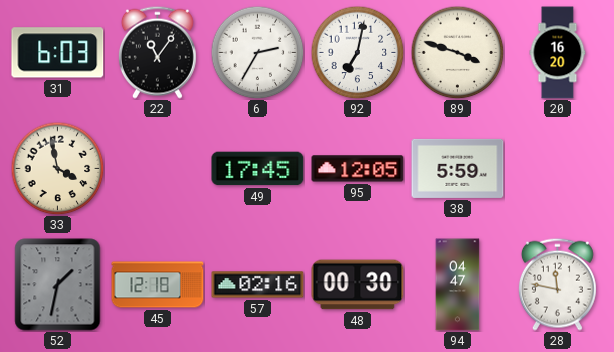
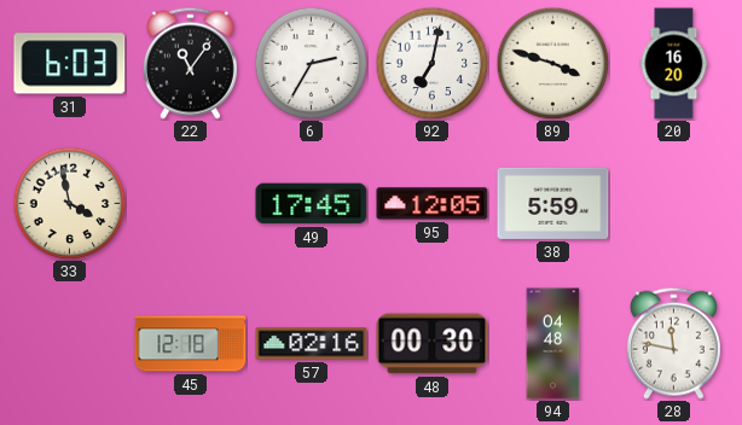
52: 1:32 -> none (58, 285)
94: 04:47 -> 04:48 (553, 344)
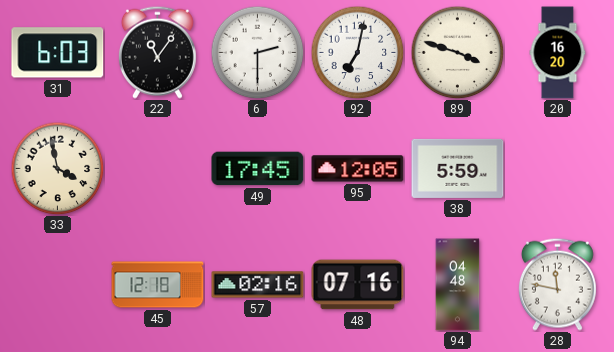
6: 2:35 -> 2:30 (257, 52)
48: 00:30 -> 07:16 (358, 285)
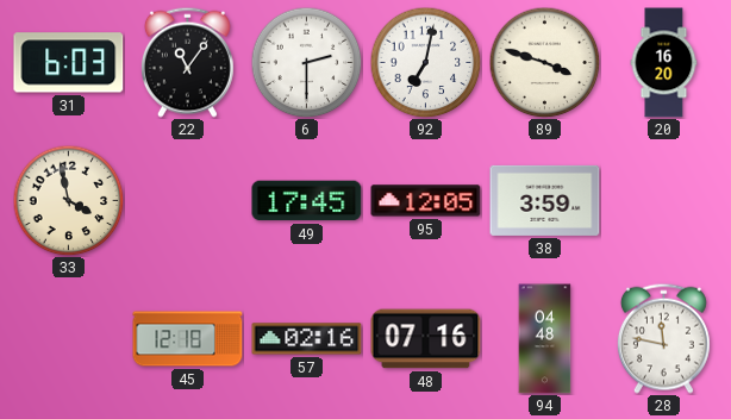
38: 5:59 -> 3:59 (545, 200)
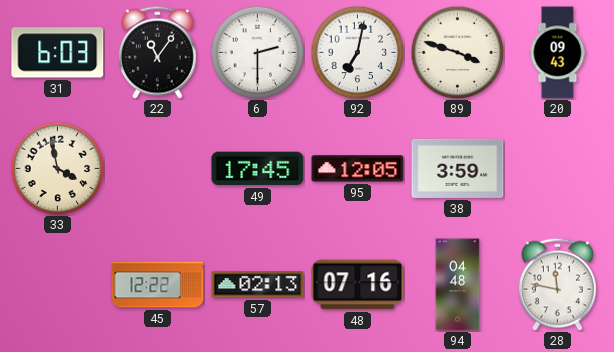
20: 16:20 -> 09:43 (558, 53)
45: 12:18 -> 12:22 (158, 285)
57: 02:16 -> 02:13 (258, 285)
